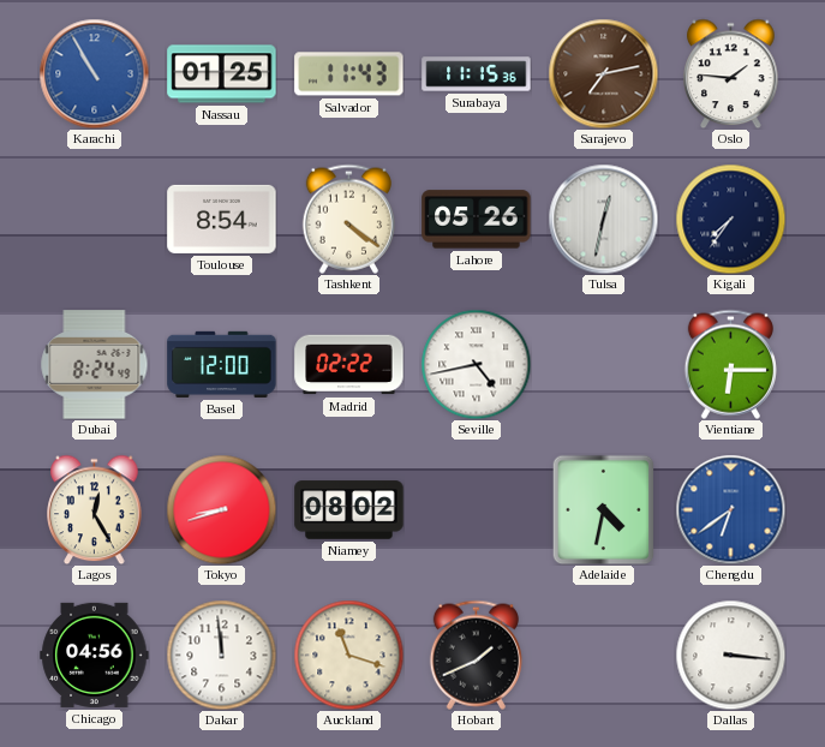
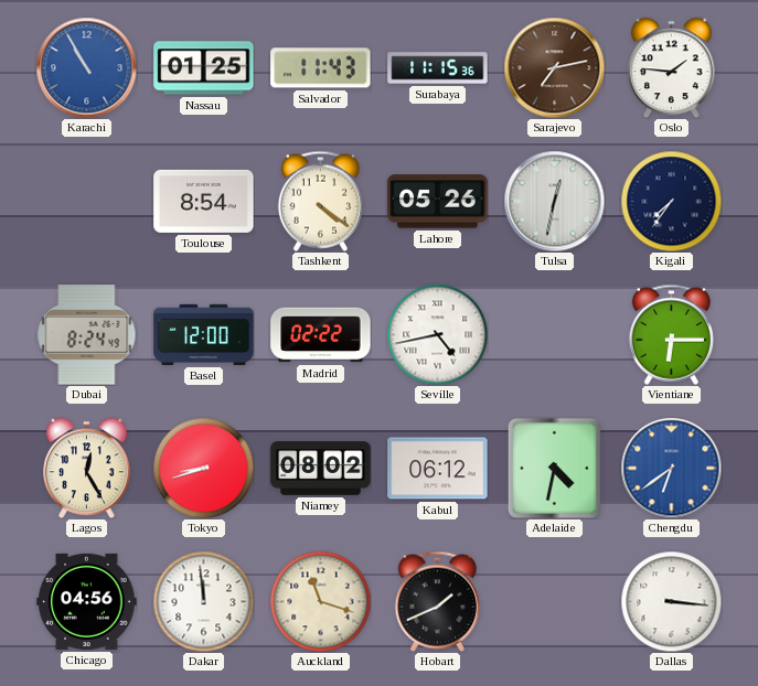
Kabul: none -> 06:12 (438, 469)
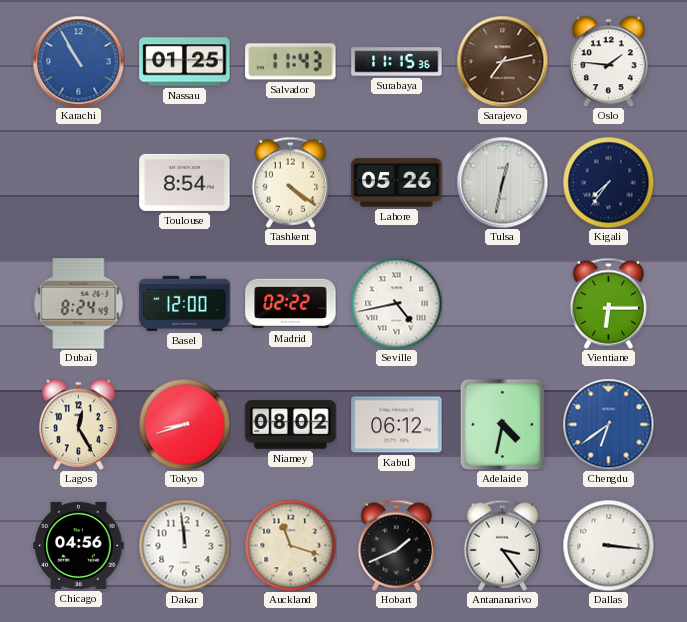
Antananarivo: none -> 3:24 (502, 545)
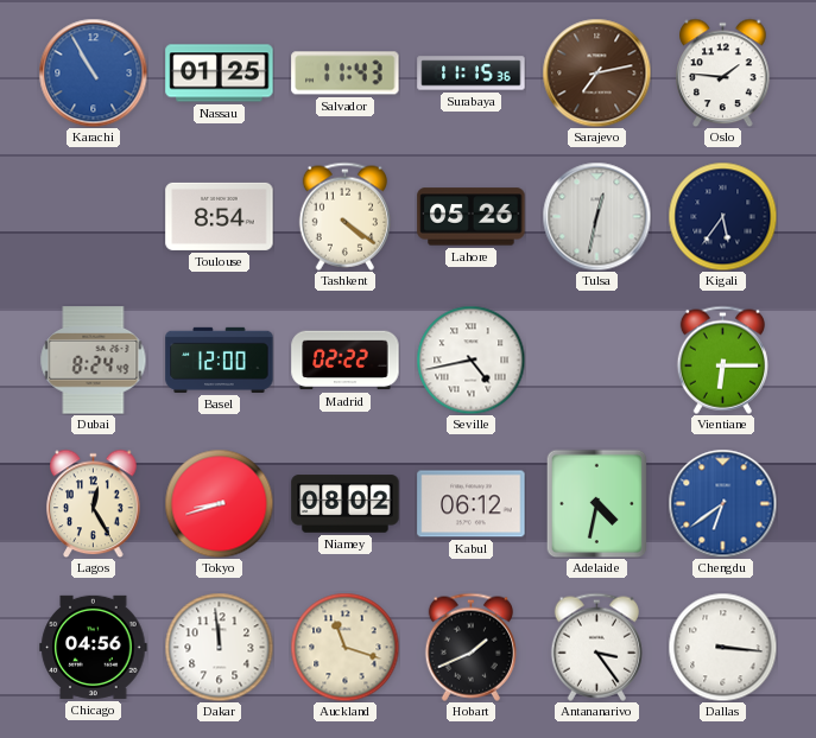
Kigali: 7:36 -> 5:36 (722, 216)
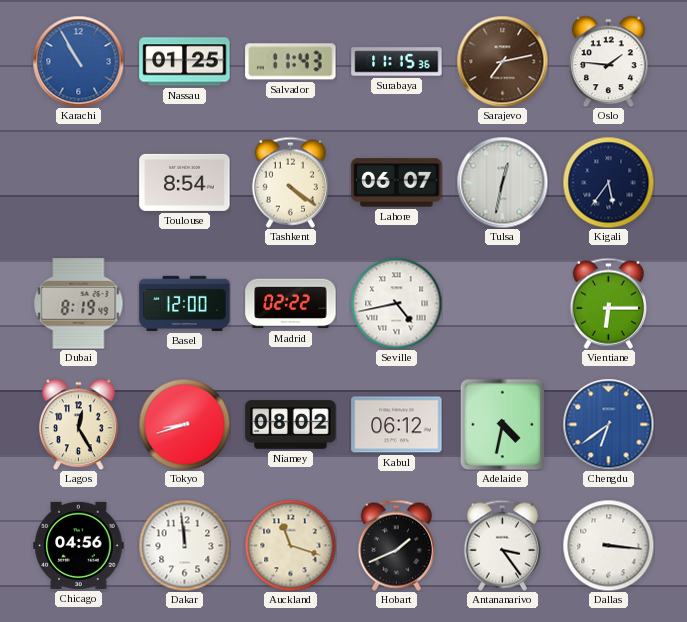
Lahore: 05:26 -> 06:07 (397, 183)
Dubai: 8:24 -> 8:19 (79, 304)
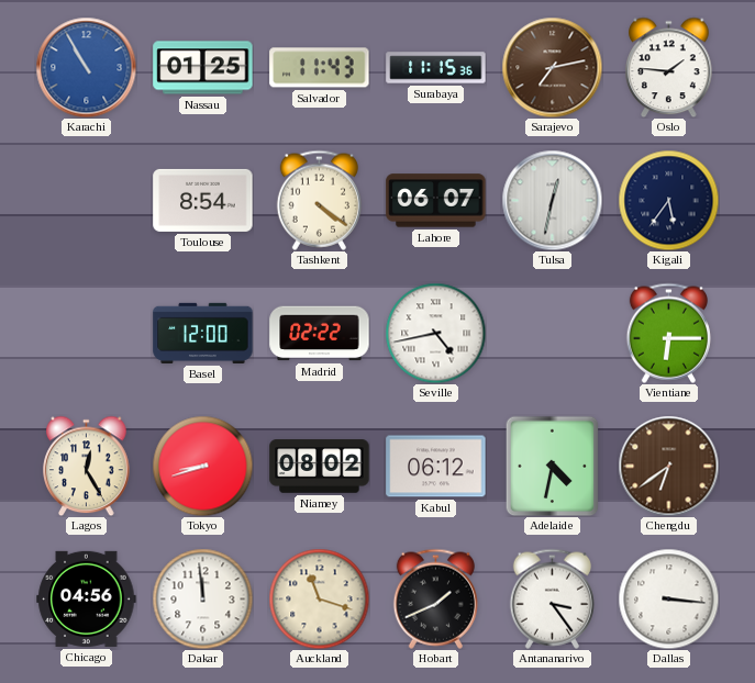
Dubai: 8:19 -> none (79, 304)
Chengdu dial: blue -> brown (668, 466)
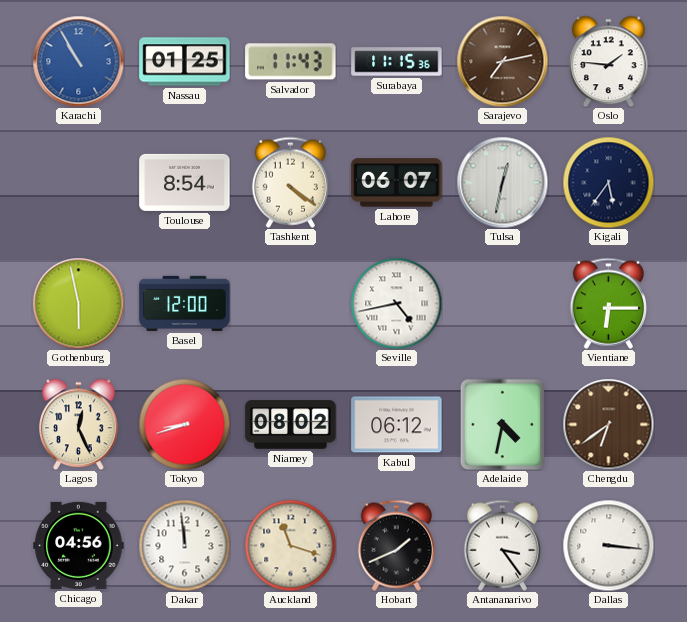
Gothenburg: none -> 5:58 (78, 303)
Madrid: 02:22 -> none (320, 334)
Lagos: 12:25 -> 12:26 (79, 424)
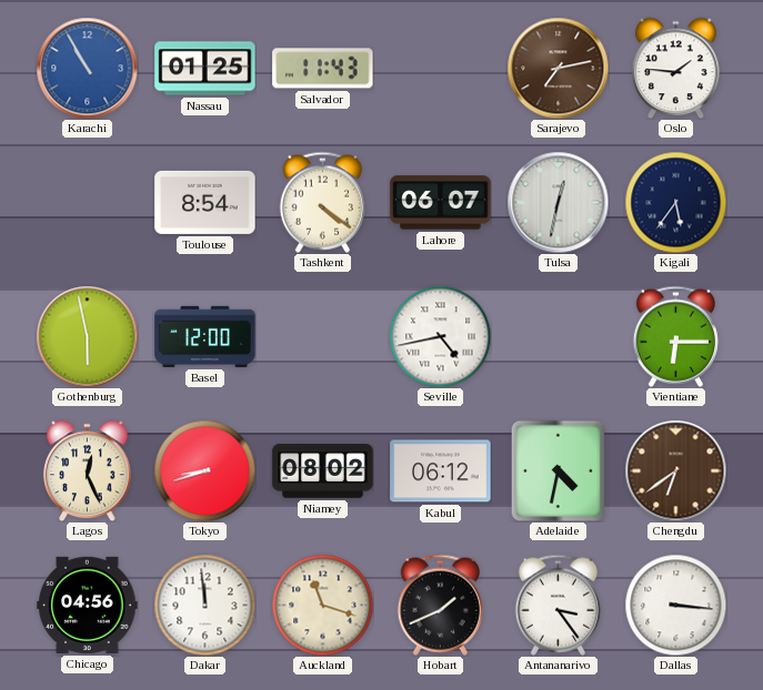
Surabaya: 11:15 -> none (397, 62)
